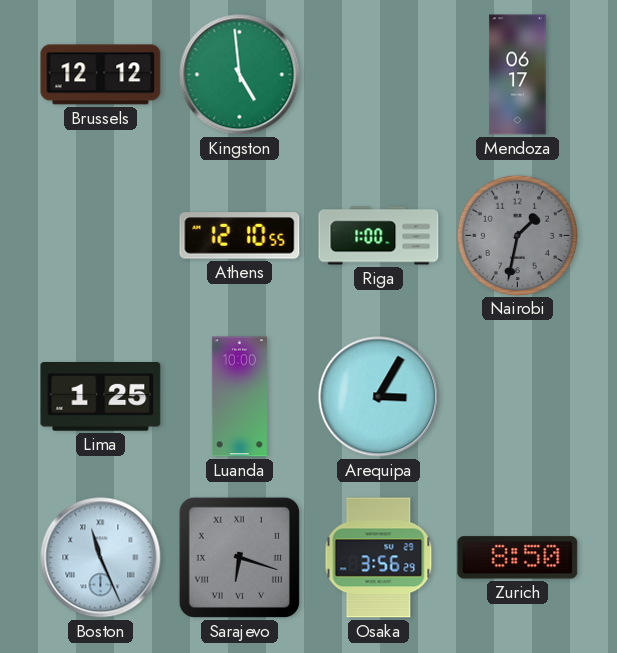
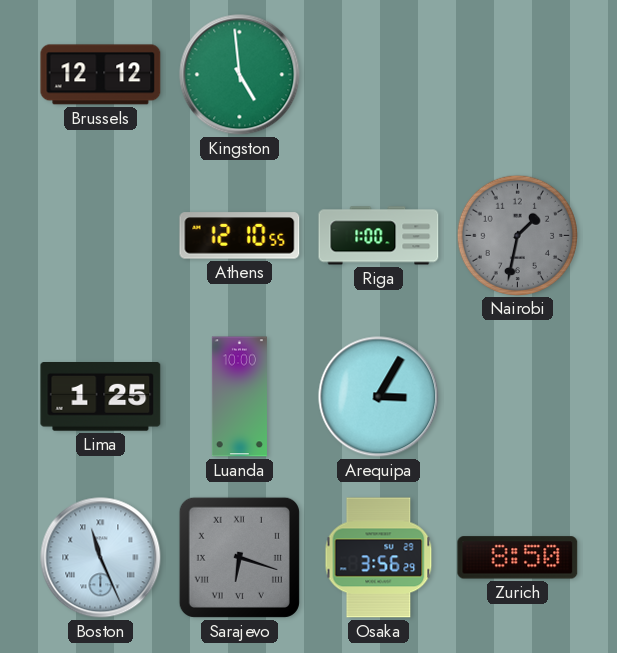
Mendoza: 06:17 -> none (518, 75)
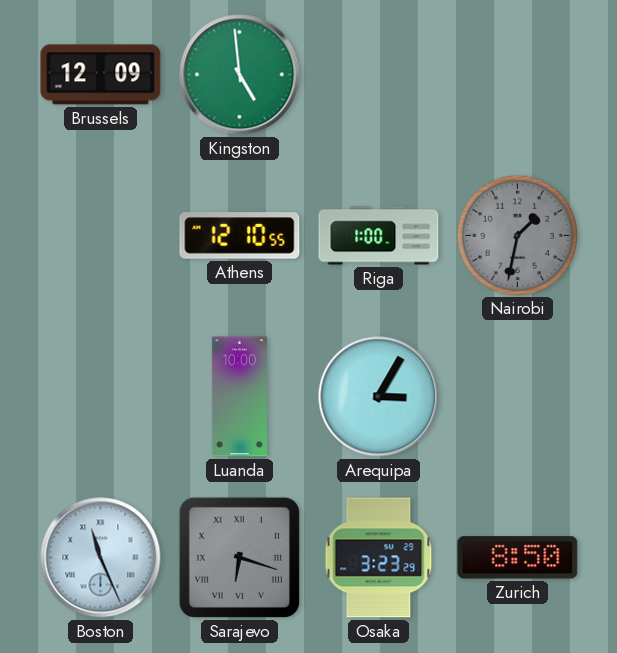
Brussels: 12:12 -> 12:09 (101, 75)
Lima: 1:25 -> none (101, 397)
Osaka: 3:56 -> 3:23 (379, 558)
